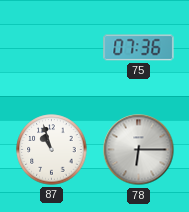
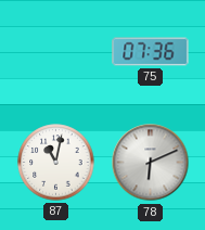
87: 10:57 -> 11:02 (56, 163)
78: 6:15 -> 6:11 (151, 163)
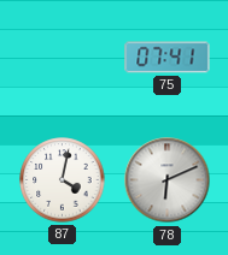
75: 07:36 -> 07:41 (168, 58)
87: 11:02 -> 4:02 (63, 180)
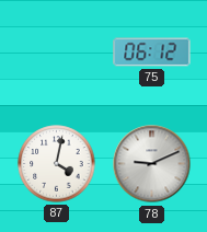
75: 07:41 -> 06:12 (152, 53)
78: 6:11 -> 9:11 (152, 164)
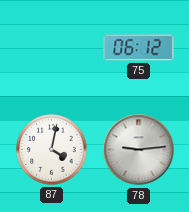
78: 9:11 -> 9:14 (139, 150)
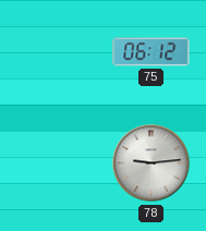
87: 4:02 -> none (52, 150)
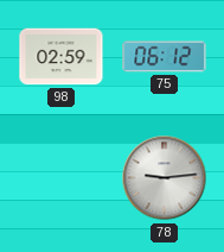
98: none -> 02:59 (62, 57)
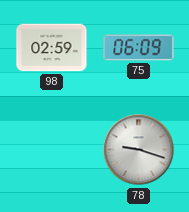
75: 06:12 -> 06:09 (139, 48)
78: 9:14 -> 9:18 (139, 150)
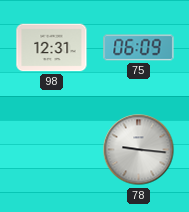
98: 02:59 -> 12:31 (52, 48)
78: 9:18 -> 9:16 (139, 150)
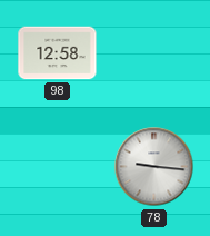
98: 12:31 -> 12:58 (58, 53)
75: 06:09 -> none (139, 48)
